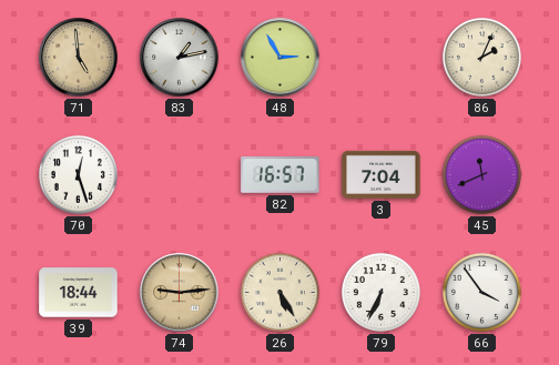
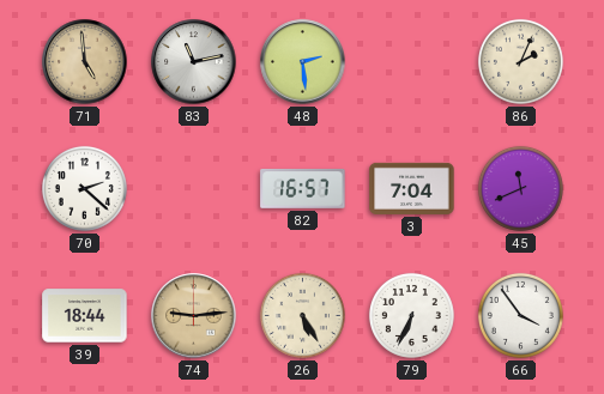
83: 1:13 -> 11:13 (194, 62)
48: 2:55 -> 2:29 (303, 62)
70: 12:27 -> 2:22 (84, 188)
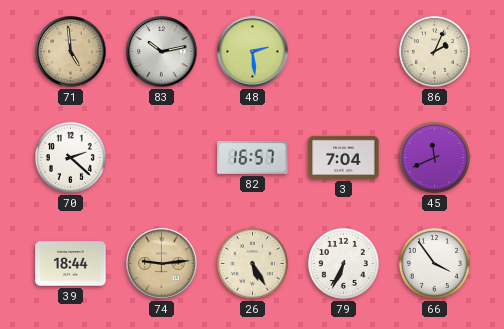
83: 11:13 -> 10:13 (162, 52)
